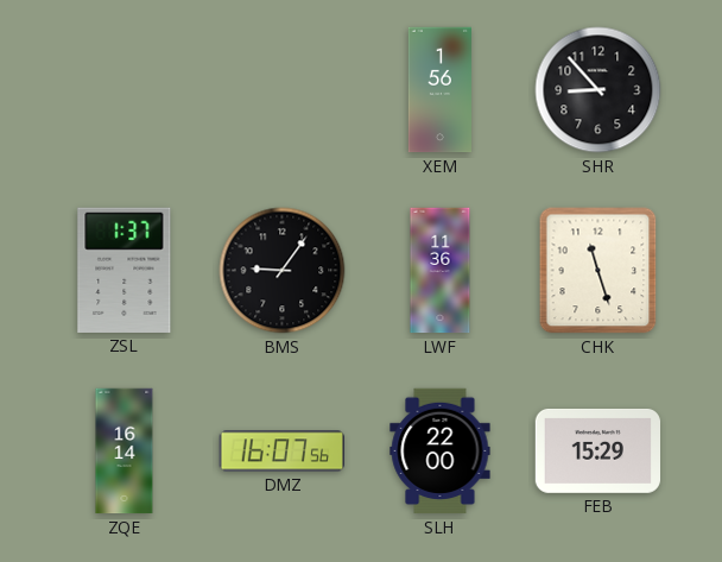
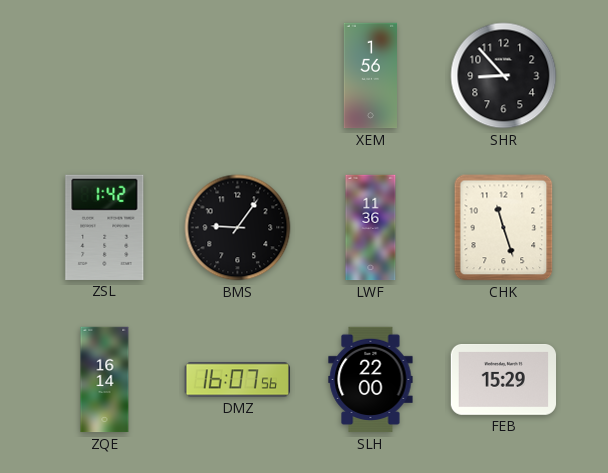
ZSL: 1:37 -> 1:42 (105, 227)
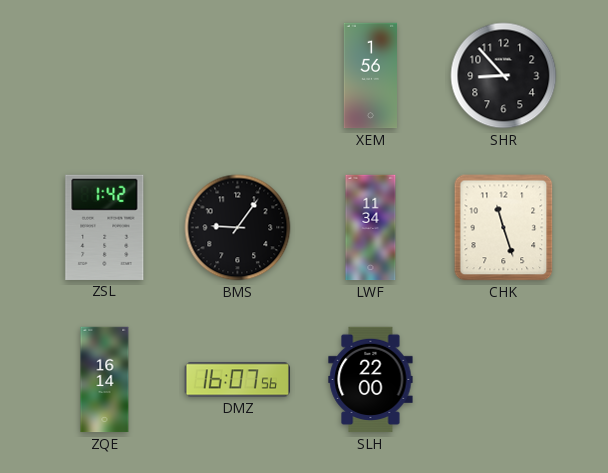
LWF: 11:36 -> 11:34 (371, 228)
FEB: 15:29 -> none (504, 380)
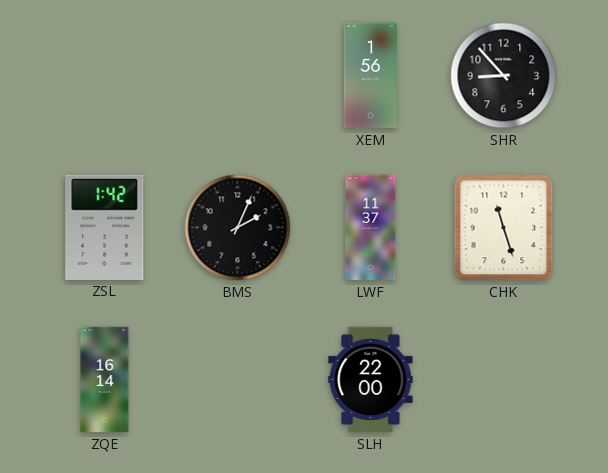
BMS: 9:06 -> 2:04 (238, 228)
LWF: 11:34 -> 11:37 (371, 228)
DMZ: 16:07 -> none (238, 380)
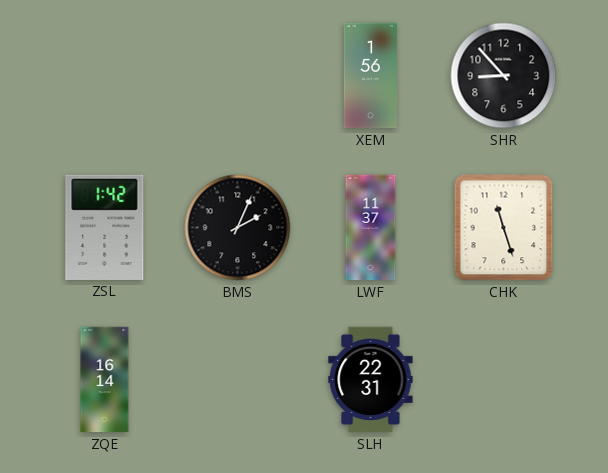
SLH: 22:00 -> 22:31 (371, 380)
